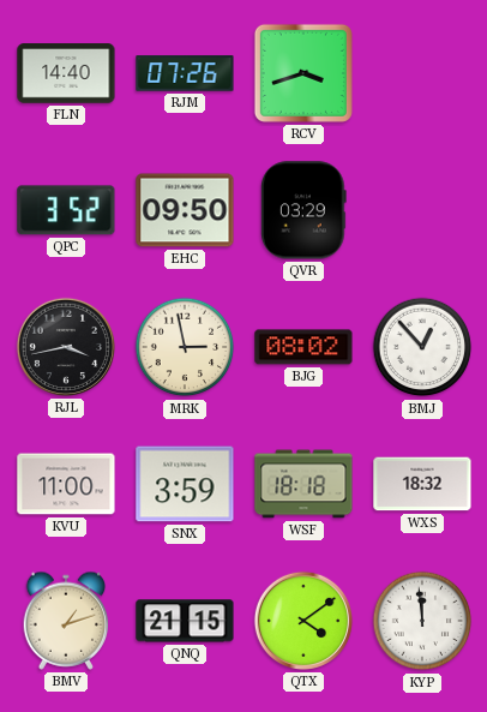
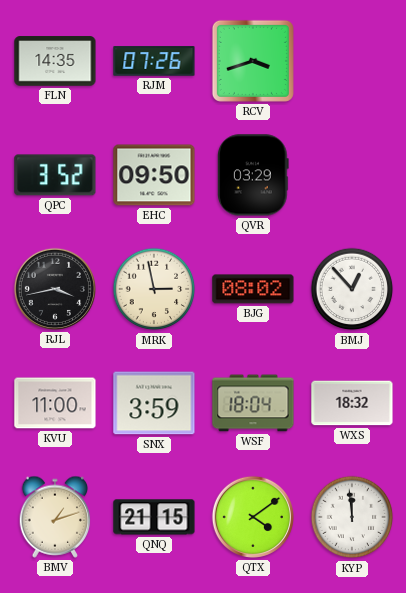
FLN: 14:40 -> 14:35 (55, 61)
WSF: 18:18 -> 18:04 (253, 403)
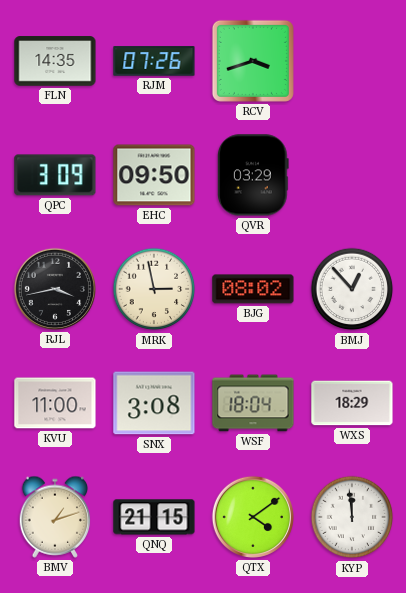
QPC: 3:52 -> 3:09 (55, 175)
SNX: 3:59 -> 3:08 (154, 403)
WXS: 18:32 -> 18:29 (352, 403)
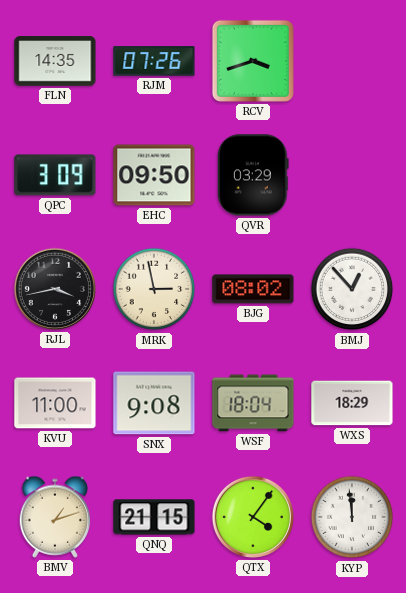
SNX: 3:08 -> 9:08 (154, 403)
QTX: 4:09 -> 4:06 (253, 517)
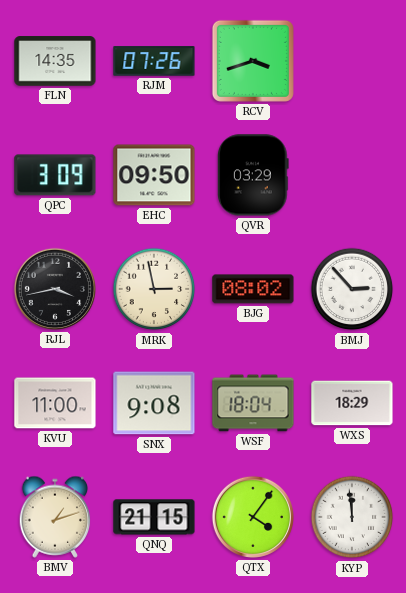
BMJ: 12:53 -> 2:53 (352, 289)
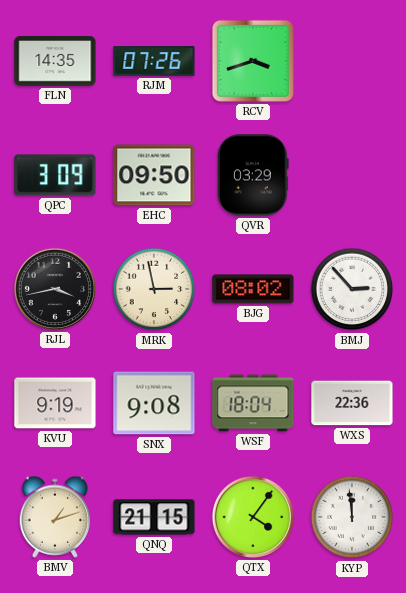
KVU: 11:00 -> 9:19 (55, 403)
WXS: 18:29 -> 22:36 (352, 403)
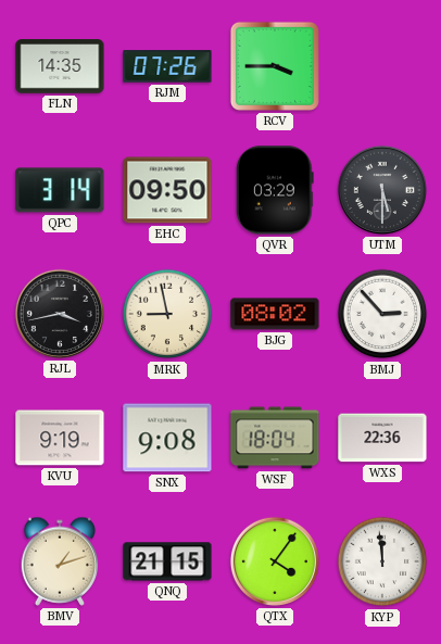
RCV: 3:42 -> 3:45 (275, 66)
QPC: 3:09 -> 3:14 (60, 190)
UTM: none -> 5:30 (382, 190)
MRK: 2:58 -> 8:58 (167, 314)
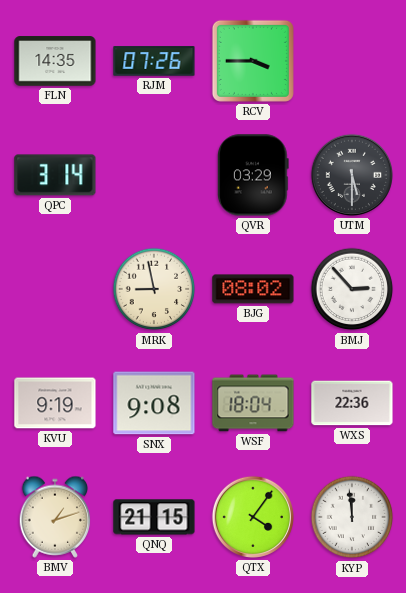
EHC: 09:50 -> none (167, 190)
RJL: 3:43 -> none (60, 314)
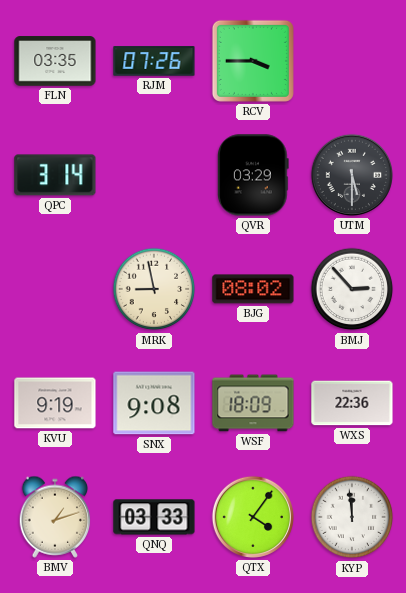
FLN: 14:35 -> 03:35 (55, 61)
WSF: 18:04 -> 18:09 (253, 403)
QNQ: 21:15 -> 03:33 (154, 517)
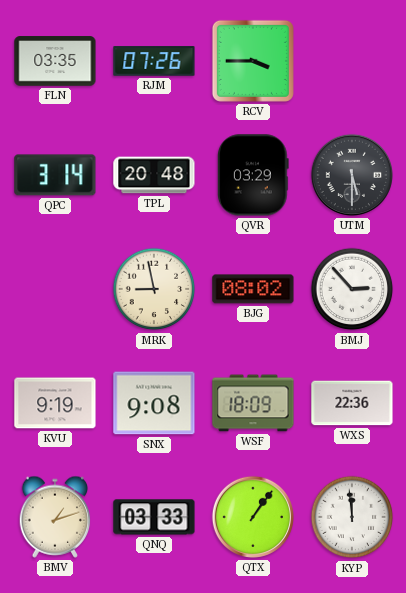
TPL: none -> 20:48 (154, 175)
QTX: 4:06 -> 1:06 (253, 517)
